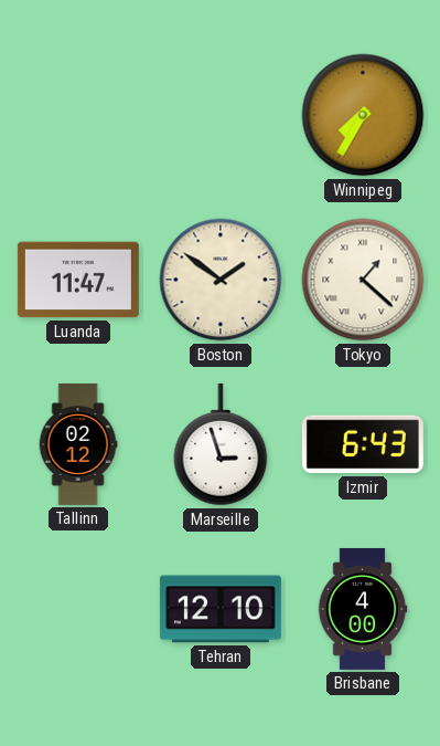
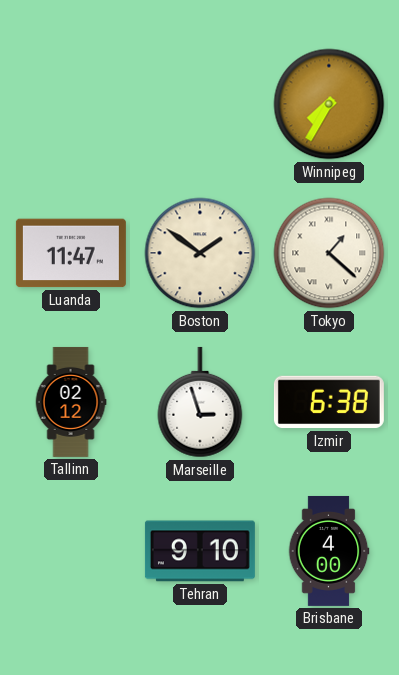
Izmir: 6:43 -> 6:38 (329, 402)
Tehran: 12:10 -> 9:10 (200, 551)
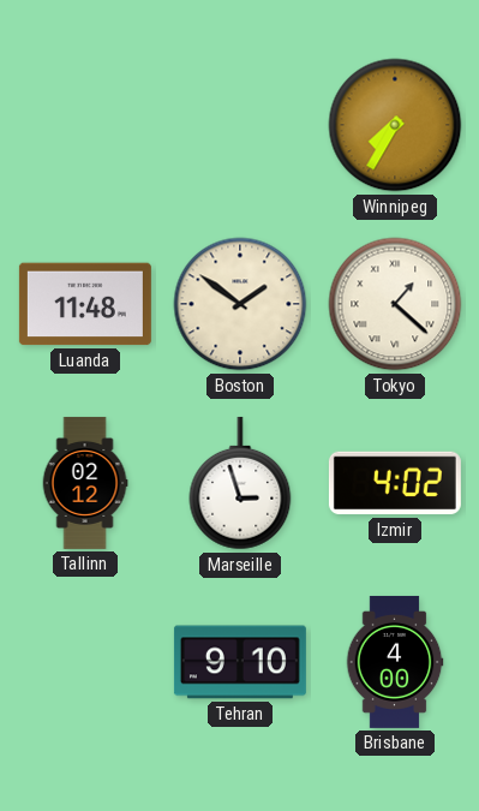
Luanda: 11:47 -> 11:48 (85, 304)
Izmir: 6:38 -> 4:02 (395, 483)
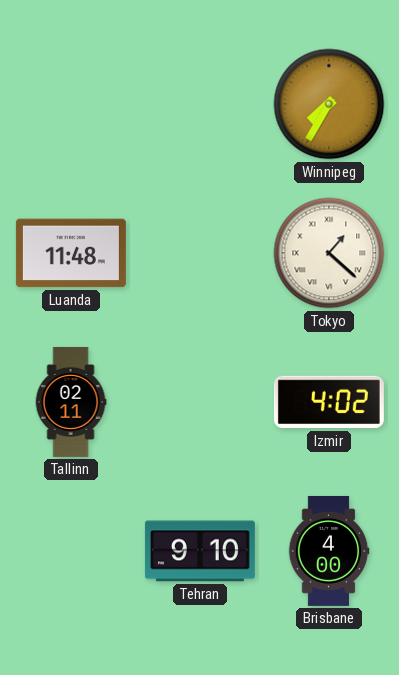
Boston: 1:51 -> none (240, 304)
Tallinn: 02:12 -> 02:11 (71, 402)
Marseille: 2:57 -> none (240, 483)
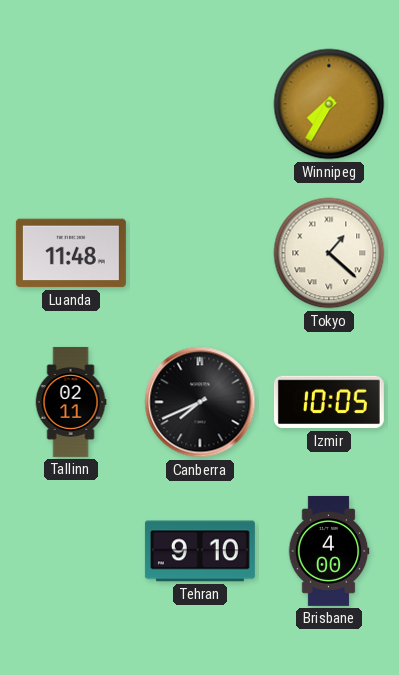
Canberra: none -> 7:41 (200, 402)
Izmir: 4:02 -> 10:05 (329, 402)
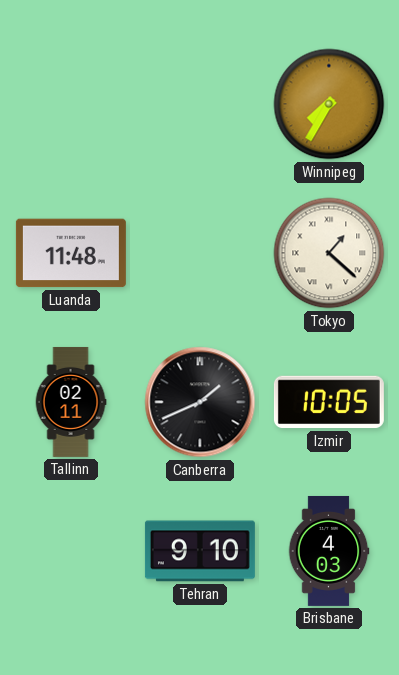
Canberra: 7:41 -> 1:41 (200, 402)
Brisbane: 4:00 -> 4:03 (329, 551)
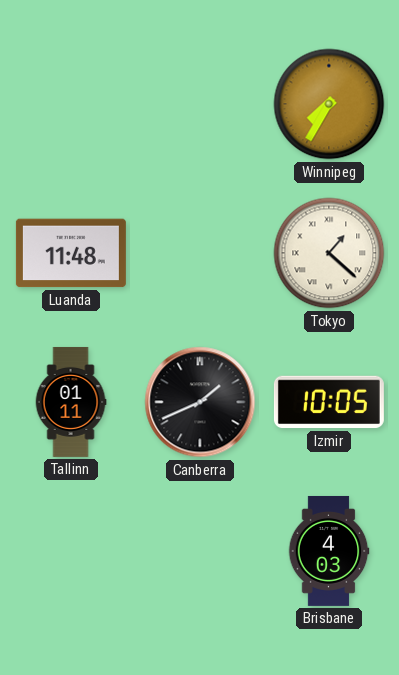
Tallinn: 02:11 -> 01:11 (71, 402)
Tehran: 9:10 -> none (200, 551)
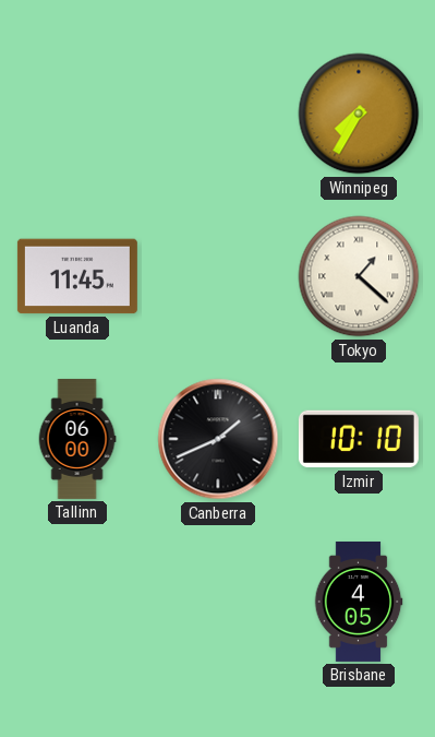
Luanda: 11:48 -> 11:45 (77, 276)
Tallinn: 01:11 -> 06:00 (77, 439)
Izmir: 10:05 -> 10:10 (359, 439)
Brisbane: 4:03 -> 4:05 (359, 602)
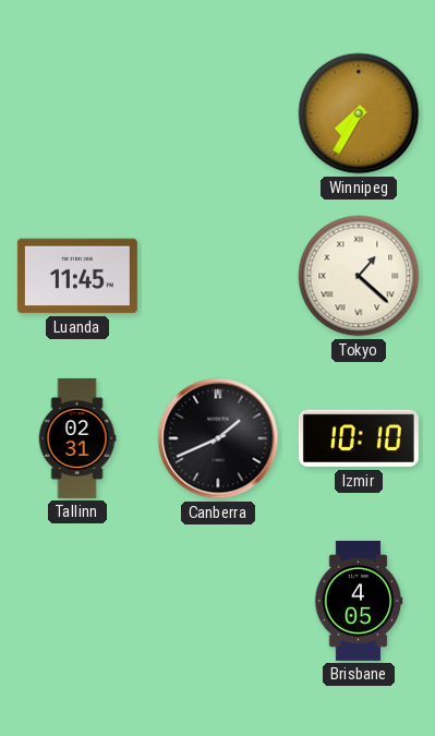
Tallinn: 06:00 -> 02:31 (77, 438)
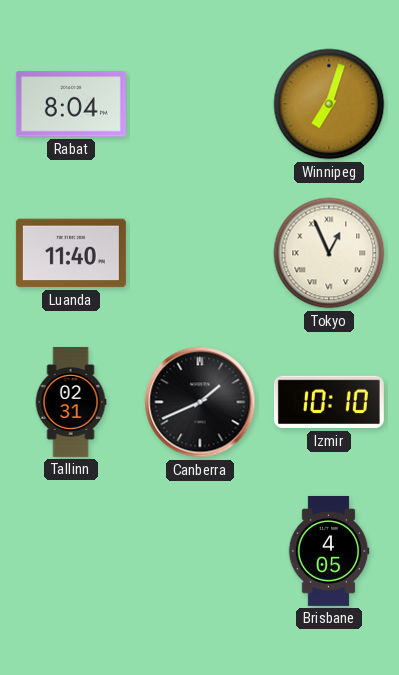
Rabat: none -> 8:04 (71, 104)
Winnipeg: 7:35 -> 7:03 (329, 104)
Luanda: 11:45 -> 11:40 (71, 253)
Tokyo: 1:22 -> 12:56 (329, 253)
